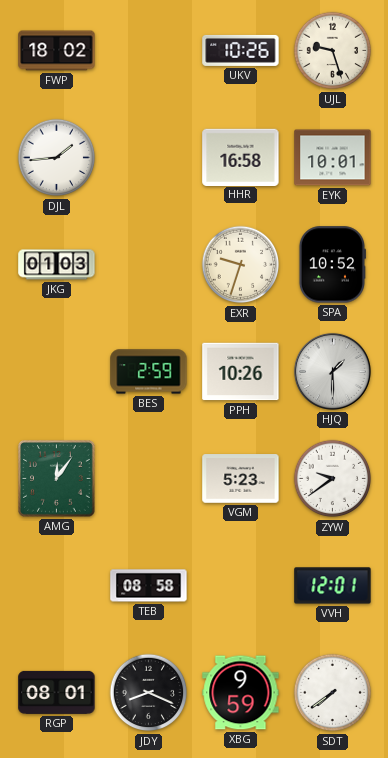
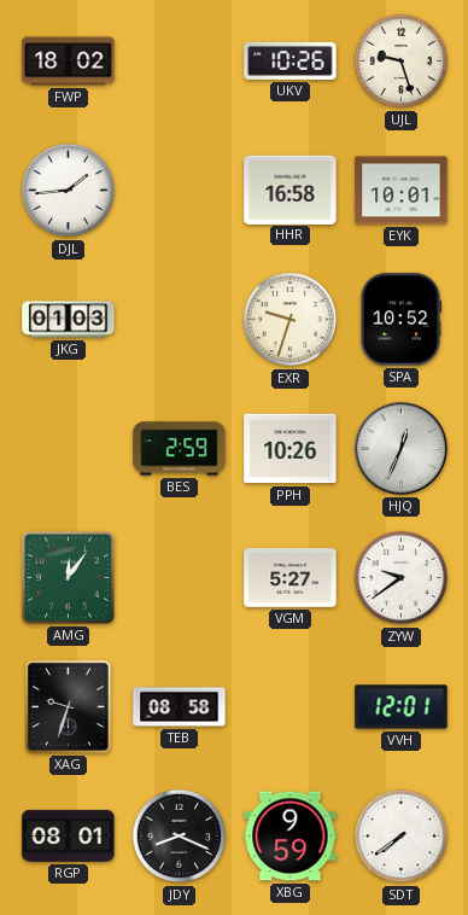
HJQ: 1:30 -> 12:34 (400, 448)
VGM: 5:23 -> 5:27 (291, 578)
XAG: none -> 9:33 (68, 706)
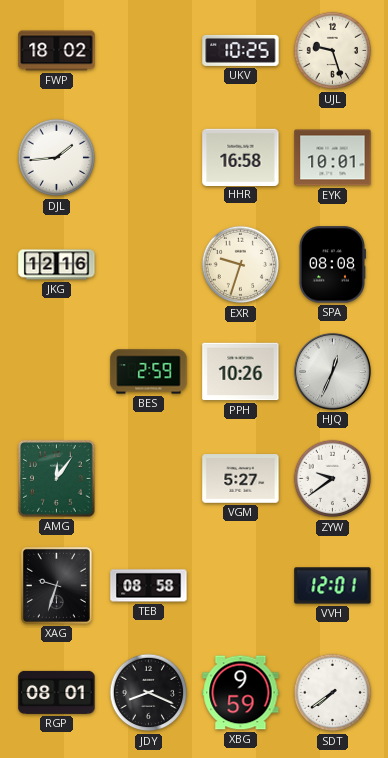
UKV: 10:26 -> 10:25 (241, 50)
JKG: 01:03 -> 12:16 (57, 265)
SPA: 10:52 -> 08:08 (332, 265)
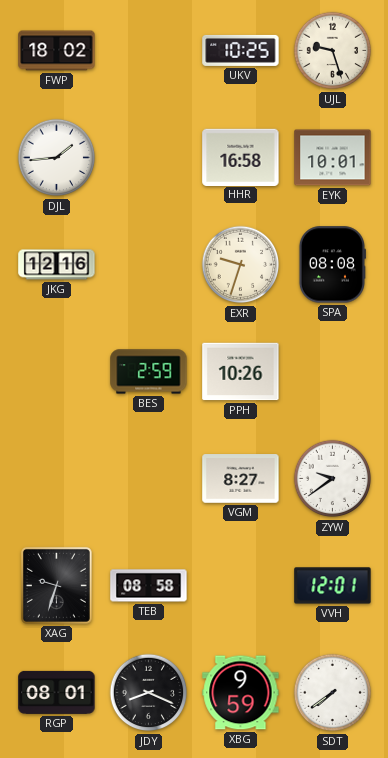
HJQ: 12:34 -> none (332, 371)
AMG: 12:06 -> none (57, 479)
VGM: 5:27 -> 8:27 (241, 479)
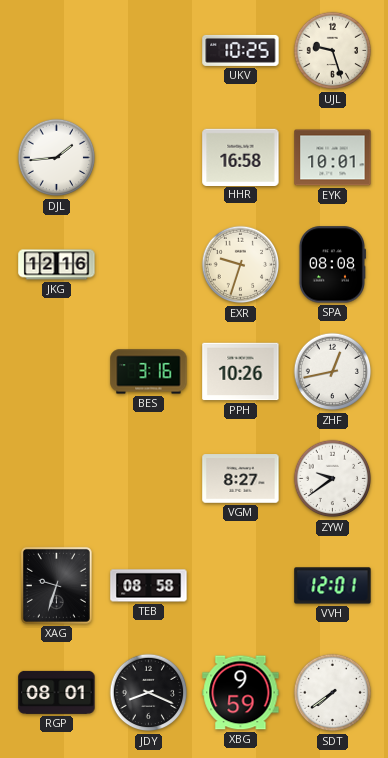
FWP: 18:02 -> none (57, 51)
BES: 2:59 -> 3:16 (149, 372)
ZHF: none -> 12:43 (333, 372)
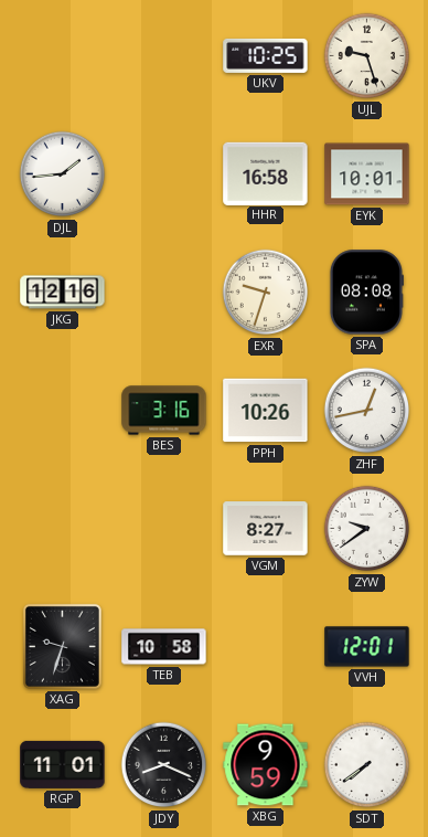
TEB: 08:58 -> 10:58 (164, 647)
RGP: 08:01 -> 11:01 (63, 764)
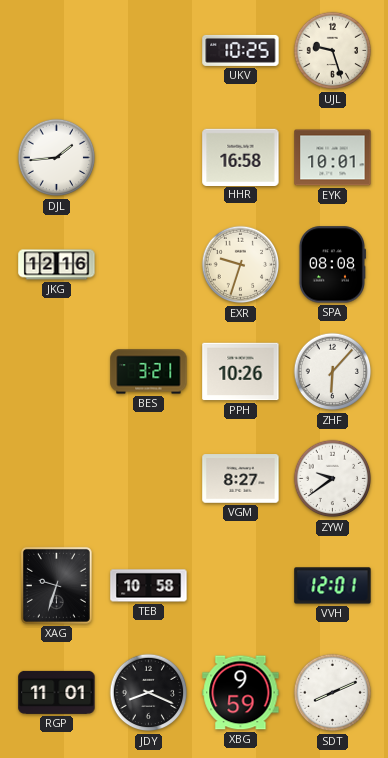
BES: 3:16 -> 3:21 (149, 372)
ZHF: 12:43 -> 6:07 (333, 372)
SDT: 7:39 -> 8:11 (333, 693)
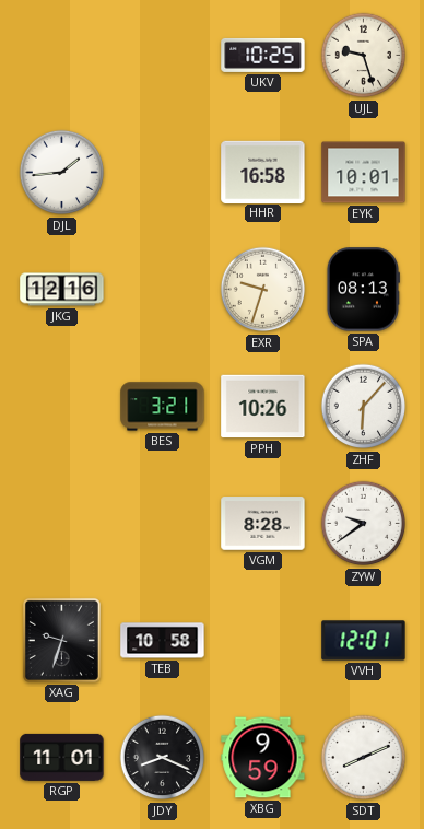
SPA: 08:08 -> 08:13 (363, 290)
VGM: 8:27 -> 8:28 (263, 524)
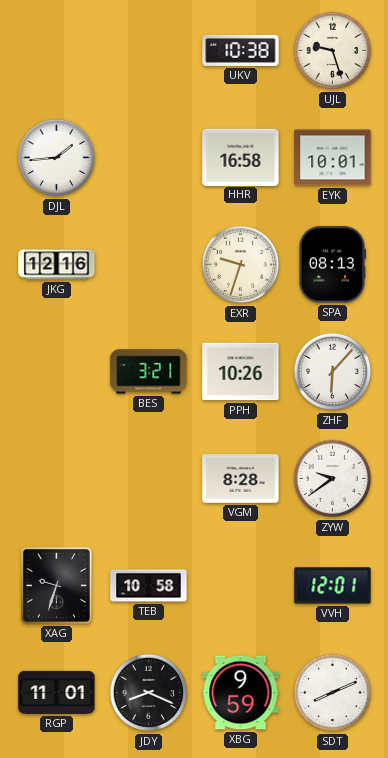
UKV: 10:25 -> 10:38 (241, 50)
